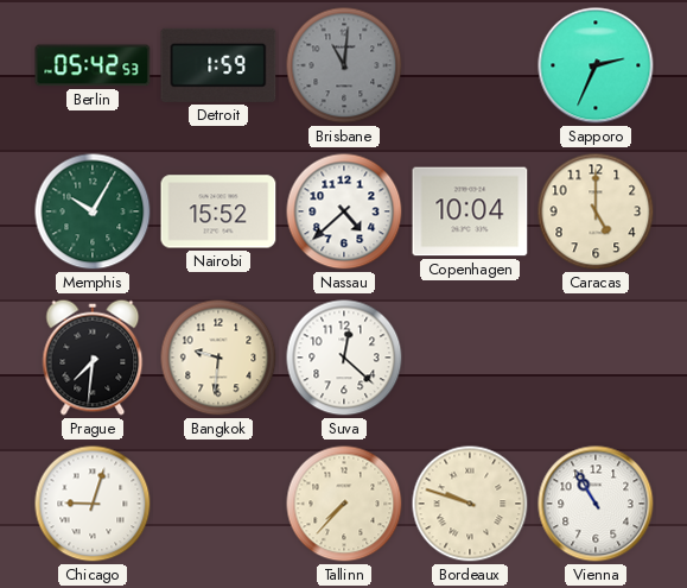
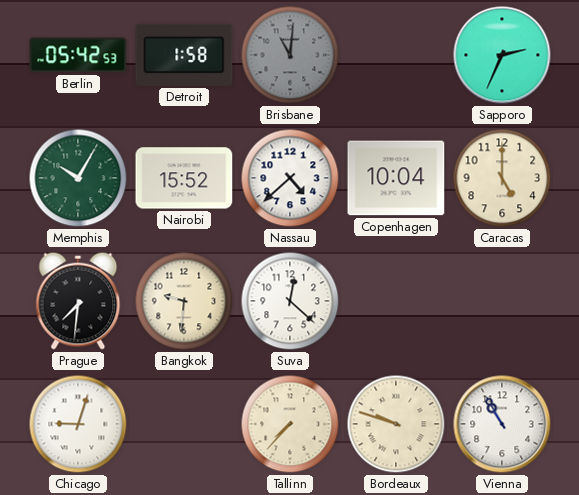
Detroit: 1:59 -> 1:58 (184, 55)
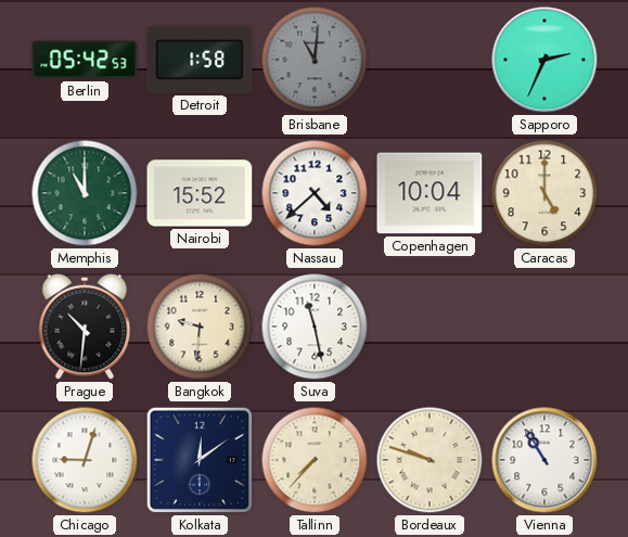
Memphis: 10:05 -> 11:00 (85, 193)
Prague: 7:31 -> 10:31 (85, 327)
Suva: 12:22 -> 11:28 (315, 327)
Kolkata: none -> 12:09 (200, 460)
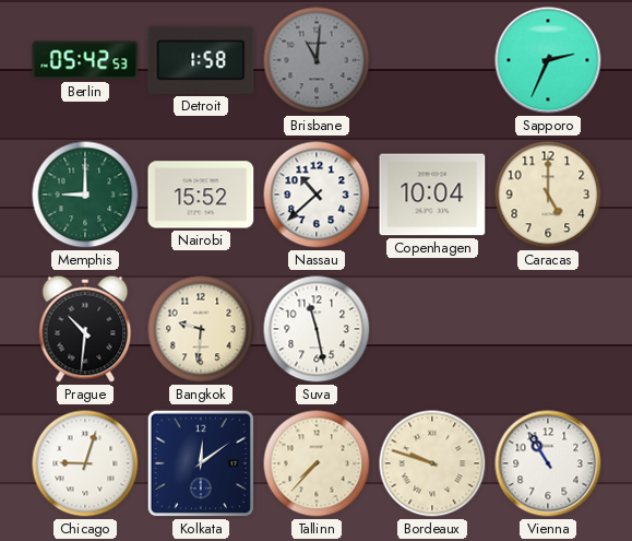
Memphis: 11:00 -> 9:00 (85, 195)
Nassau: 4:38 -> 10:38 (317, 195)
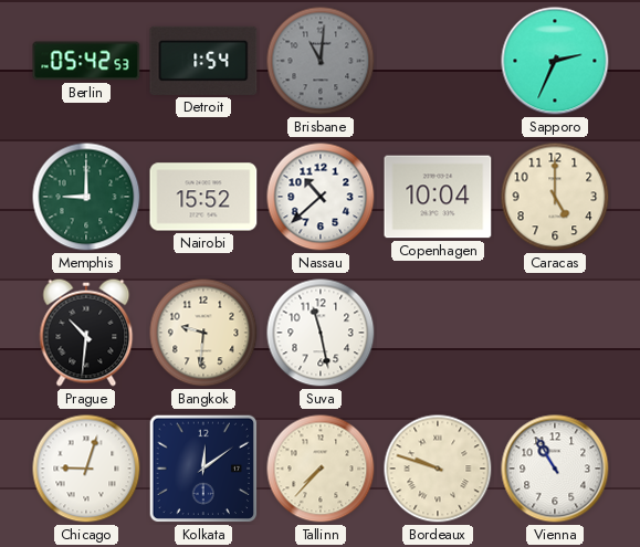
Detroit: 1:58 -> 1:54 (203, 61)
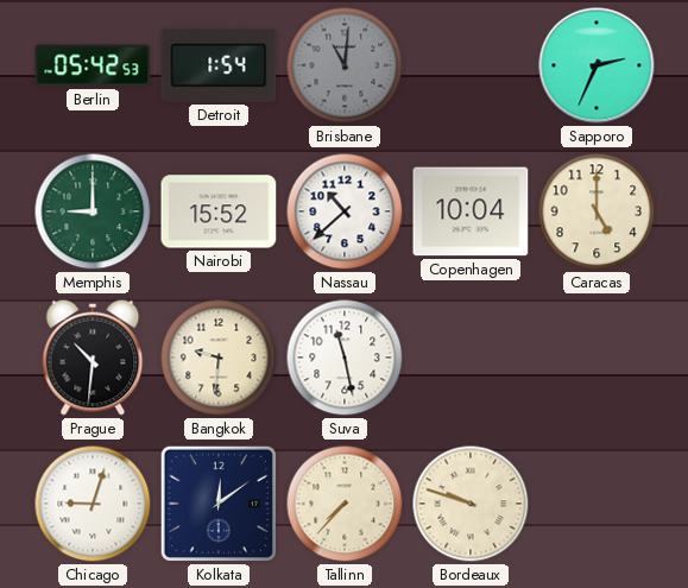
Vienna: 10:55 -> none (555, 469)
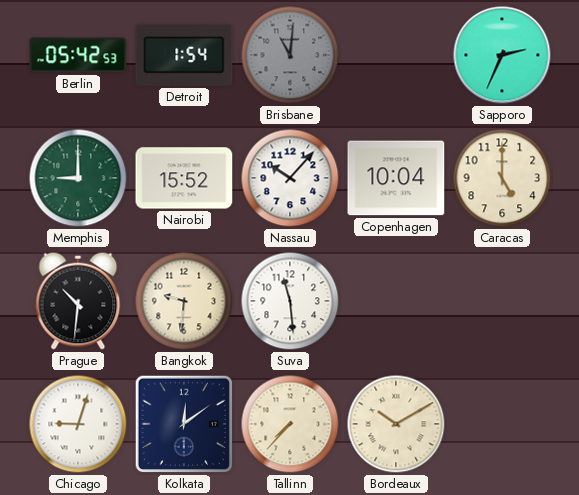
Nassau: 10:38 -> 10:07 (290, 178)
Suva: 11:28 -> 11:29 (290, 301)
Bordeaux: 9:48 -> 10:10 (396, 424)
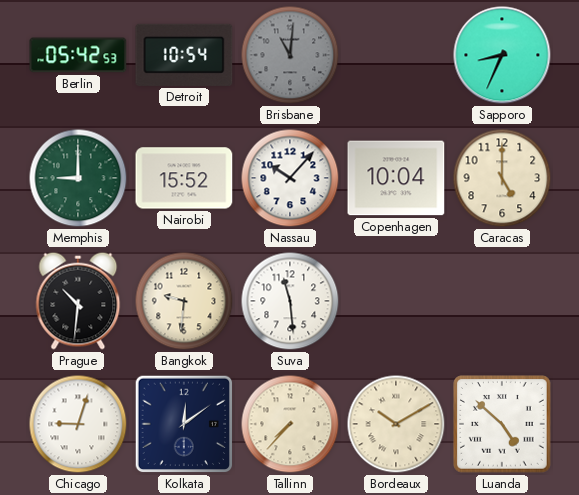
Detroit: 1:54 -> 10:54 (184, 55)
Sapporo: 2:34 -> 8:34 (502, 55)
Luanda: none -> 4:52 (503, 425)
